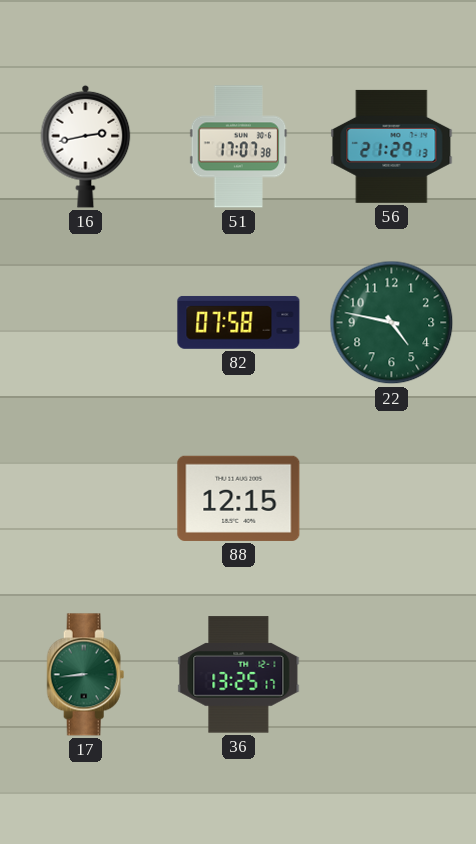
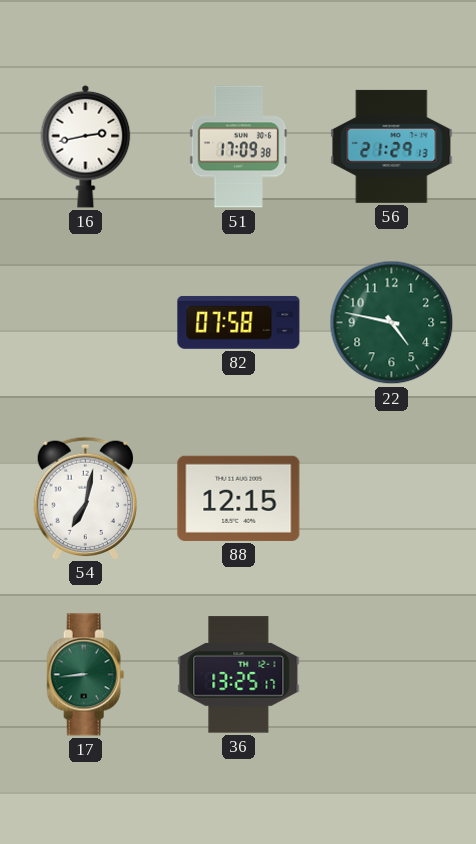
51: 17:07 -> 17:09 (239, 147)
54: none -> 7:02 (85, 498)
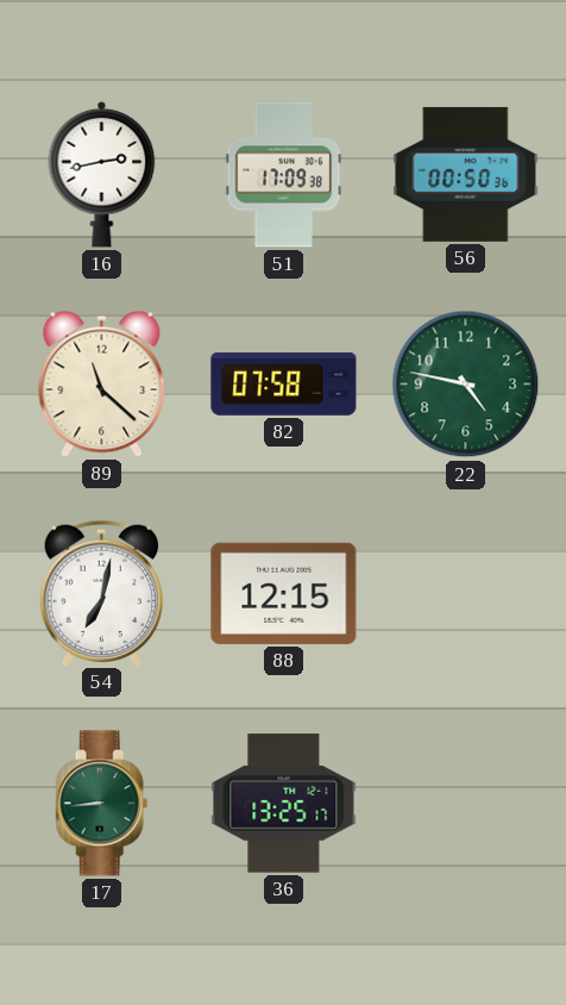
56: 21:29 -> 00:50 (466, 174)
89: none -> 11:22 (102, 383)
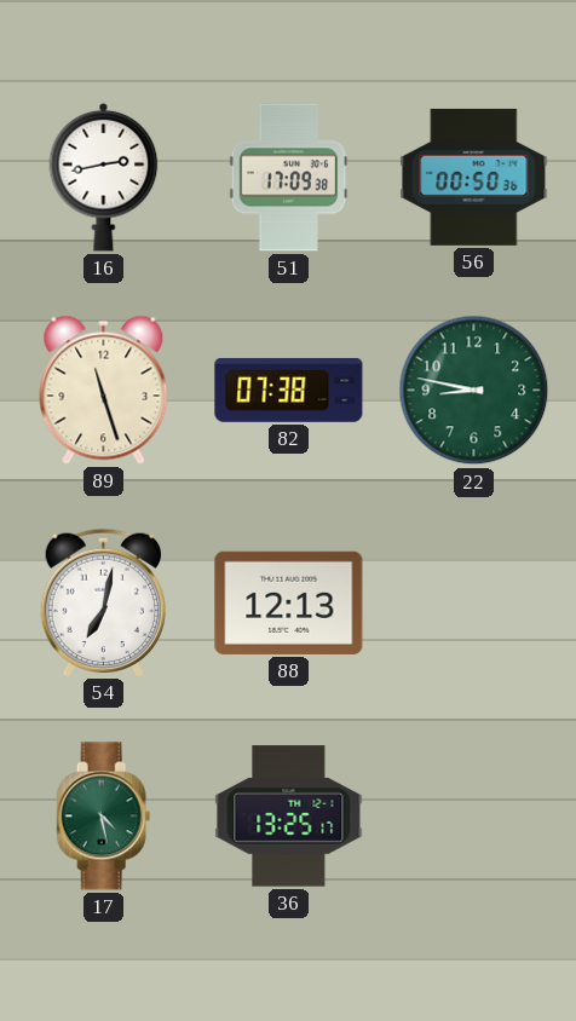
89: 11:22 -> 11:27 (104, 390)
82: 07:58 -> 07:38 (289, 390)
22: 4:47 -> 8:47 (474, 391)
88: 12:15 -> 12:13 (289, 602)
17: 8:44 -> 4:28 (104, 817)
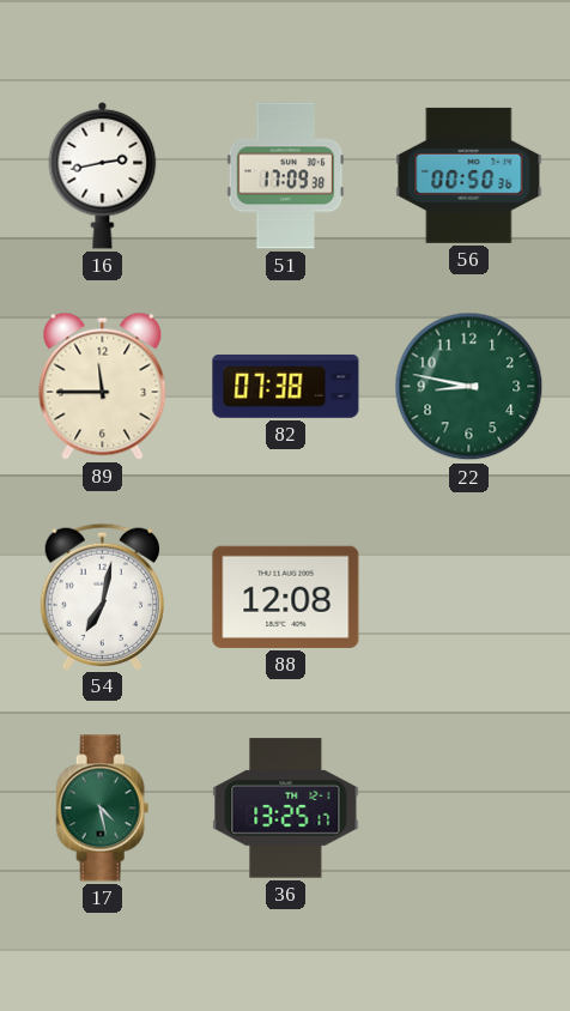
89: 11:27 -> 11:45 (103, 386)
88: 12:13 -> 12:08 (286, 597)
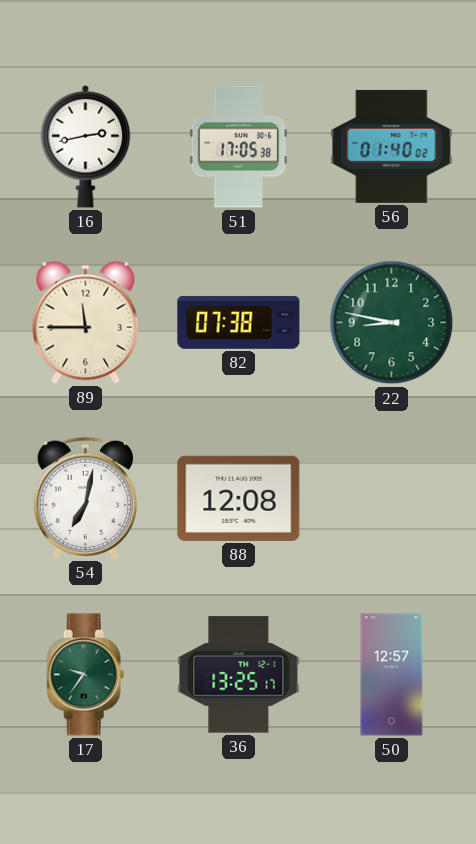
51: 17:09 -> 17:05 (239, 147)
56: 00:50 -> 01:40 (392, 146)
17: 4:28 -> 9:36 (86, 675)
50: none -> 12:57 (392, 675)
